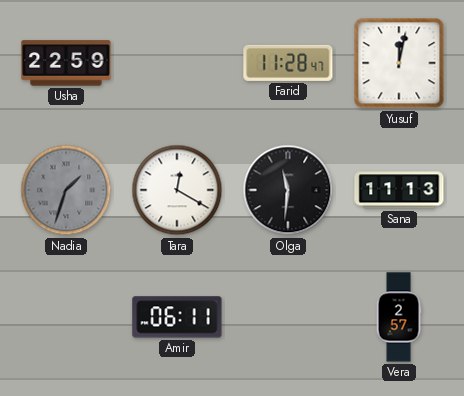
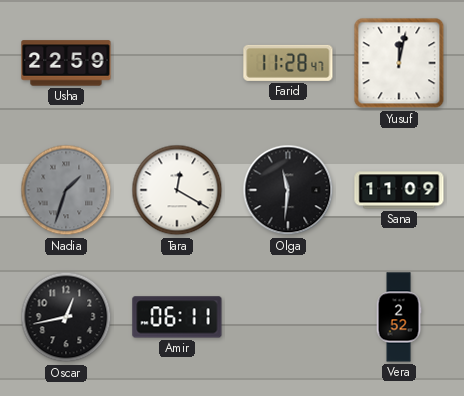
Sana: 11:13 -> 11:09 (399, 190)
Oscar: none -> 12:43 (66, 317)
Vera: 2:57 -> 2:52 (399, 317)
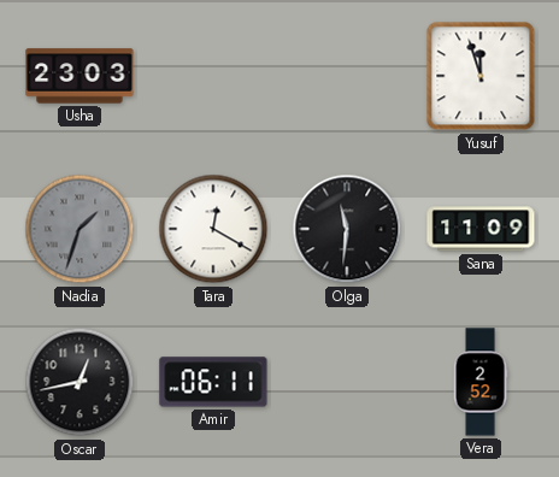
Usha: 22:59 -> 23:03 (80, 76)
Farid: 11:28 -> none (288, 63)
Yusuf: 12:02 -> 11:57 (481, 76)
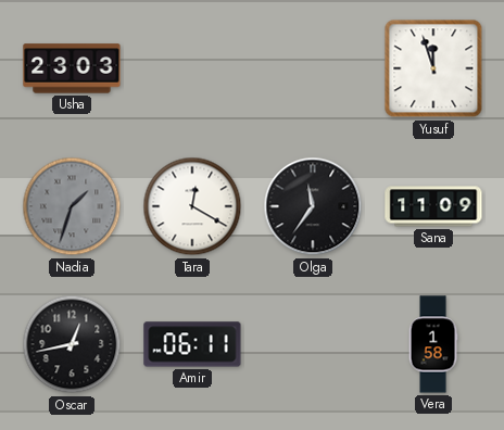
Olga: 11:31 -> 11:36 (313, 206)
Vera: 2:52 -> 1:58 (433, 344)
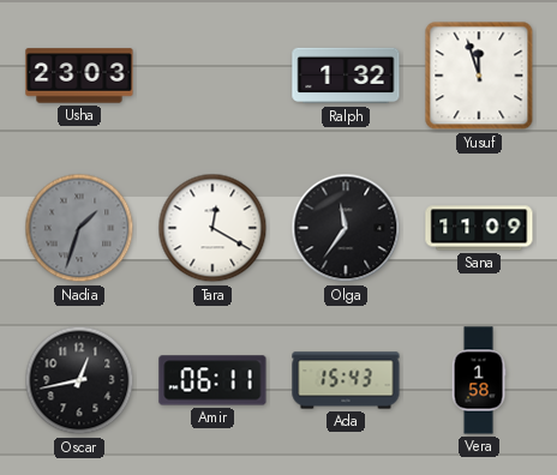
Ralph: none -> 1:32 (346, 76)
Ada: none -> 15:43 (346, 380)
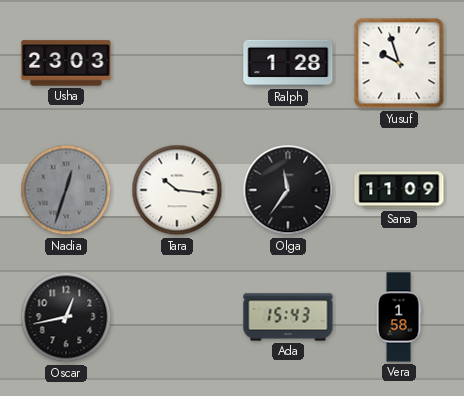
Ralph: 1:32 -> 1:28 (288, 63)
Yusuf: 11:57 -> 9:57 (399, 63)
Nadia: 1:33 -> 12:33 (66, 190)
Tara: 12:20 -> 10:16 (177, 190)
Amir: 06:11 -> none (212, 380)
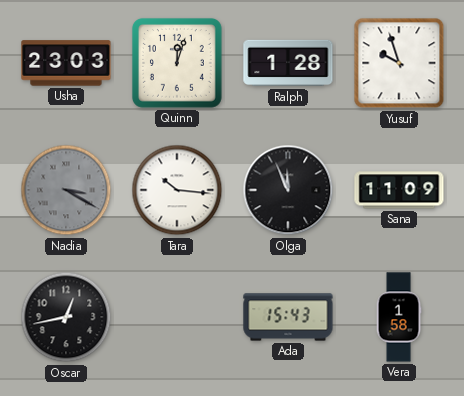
Quinn: none -> 12:03 (177, 63)
Nadia: 12:33 -> 3:20 (66, 190)
Olga: 11:36 -> 11:56 (288, 190)
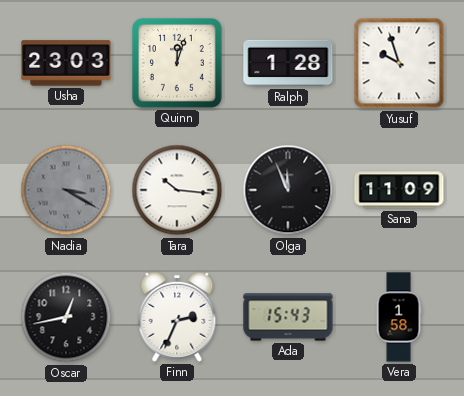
Finn: none -> 2:34 (177, 317)
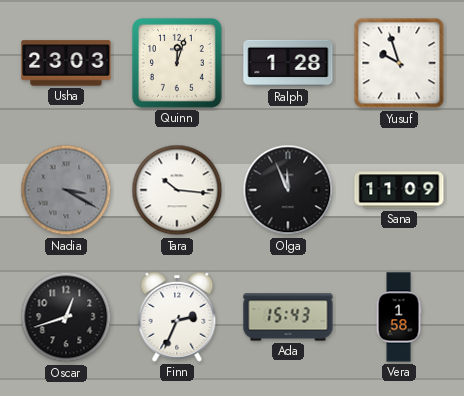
Oscar: 12:43 -> 12:42 (66, 317)
